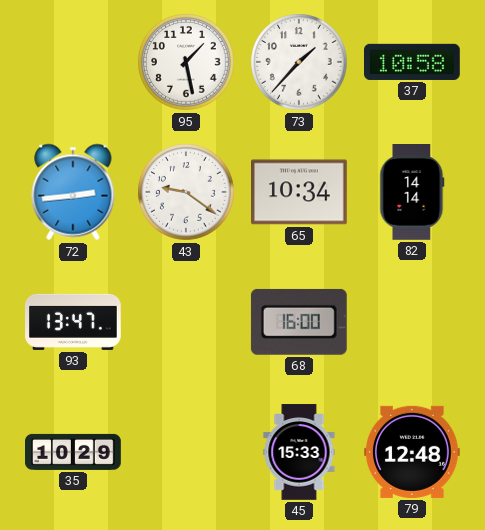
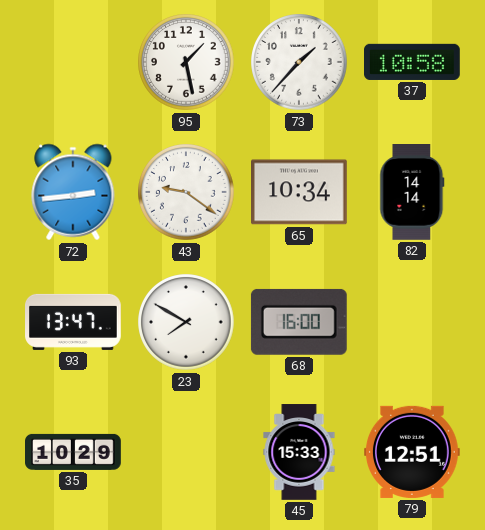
23: none -> 7:50 (186, 322)
79: 12:48 -> 12:51 (413, 452)
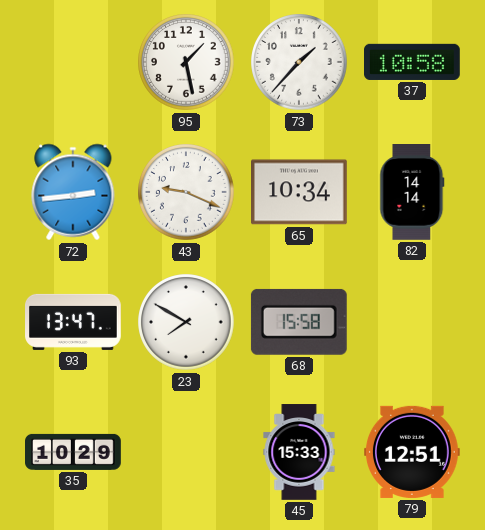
43: 9:21 -> 9:19 (186, 192)
68: 16:00 -> 15:58 (299, 322)
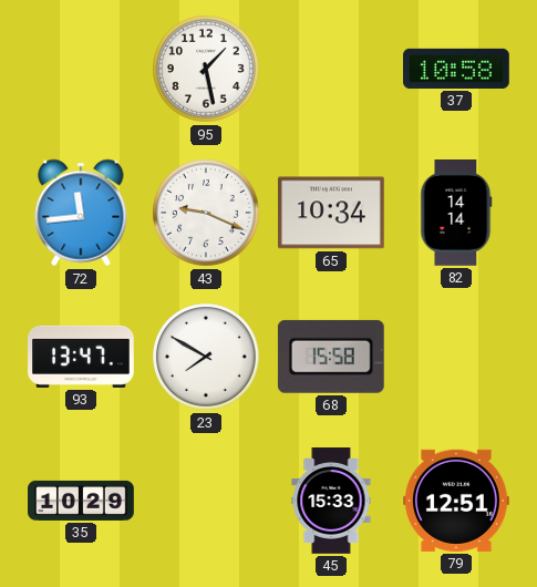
73: 1:37 -> none (299, 62)
72: 2:44 -> 11:44 (81, 213)
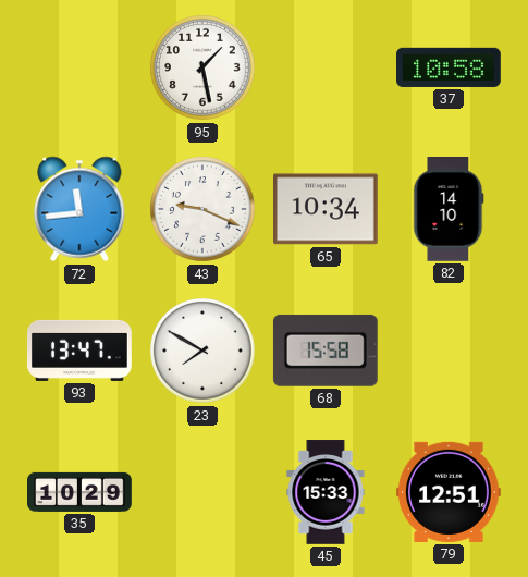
82: 14:14 -> 14:10 (449, 210)
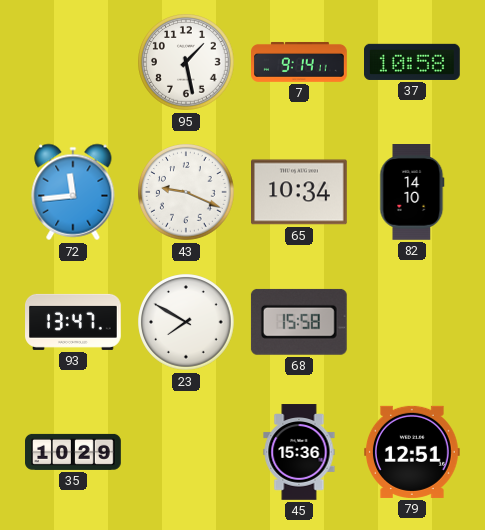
7: none -> 9:14 (300, 62)
45: 15:33 -> 15:36 (299, 452)
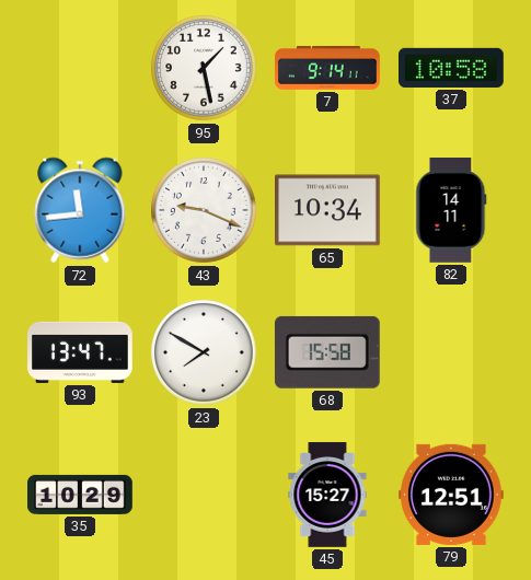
82: 14:10 -> 14:11 (451, 211)
45: 15:36 -> 15:27 (327, 495)
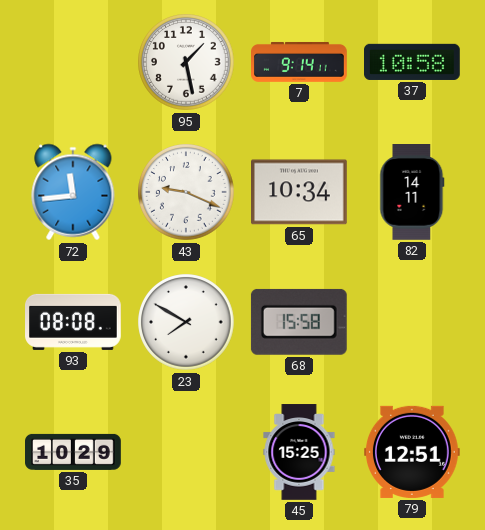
93: 13:47 -> 08:08 (74, 322)
45: 15:27 -> 15:25 (299, 452)
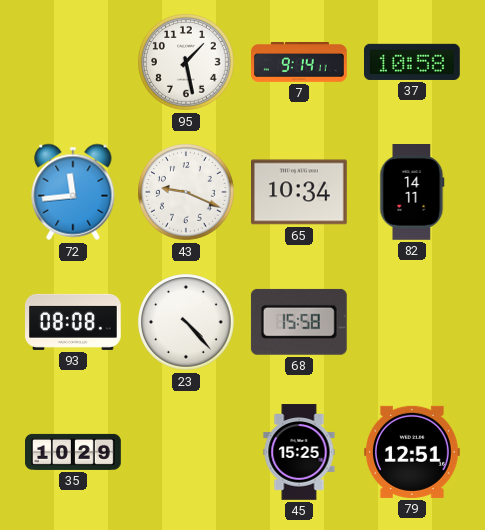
23: 7:50 -> 4:23 (186, 322)
